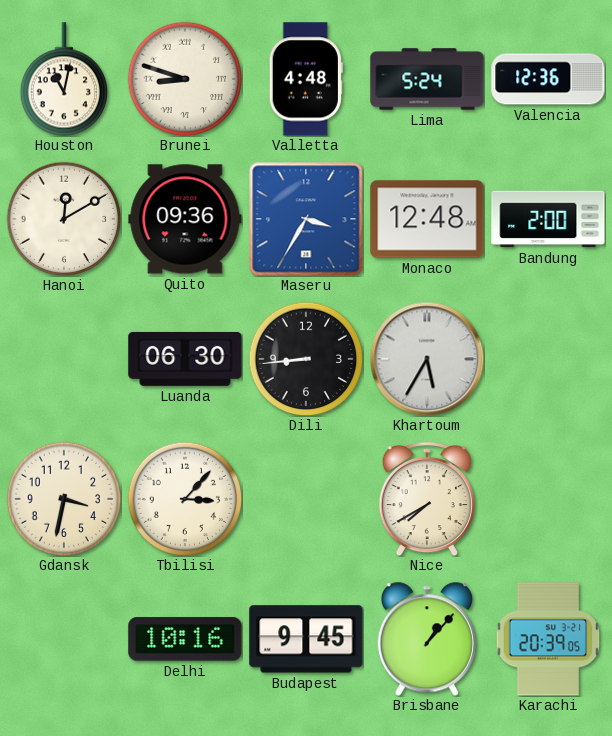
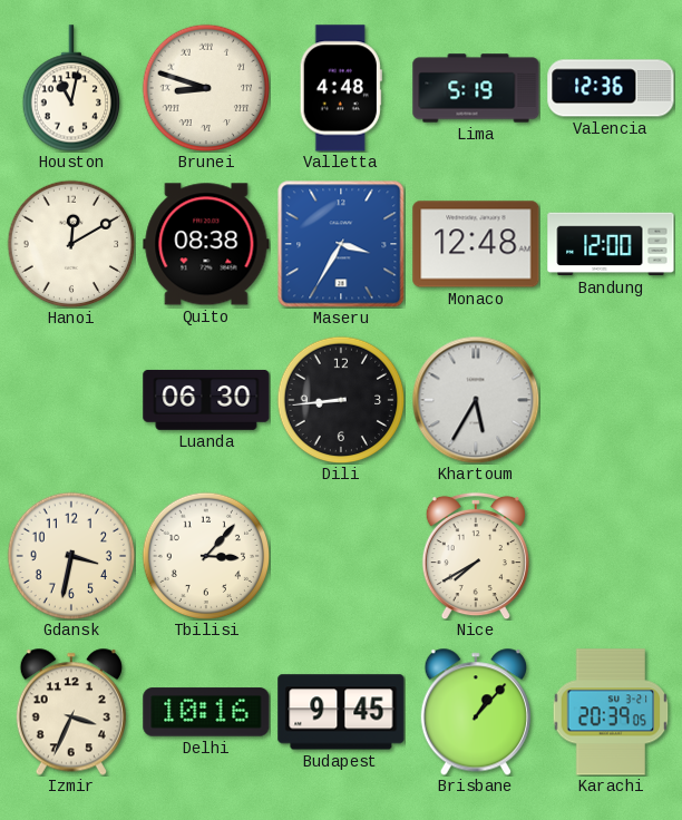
Lima: 5:24 -> 5:19 (476, 88)
Quito: 09:36 -> 08:38 (206, 244)
Bandung: 2:00 -> 12:00 (611, 244)
Izmir: none -> 3:34 (71, 712)
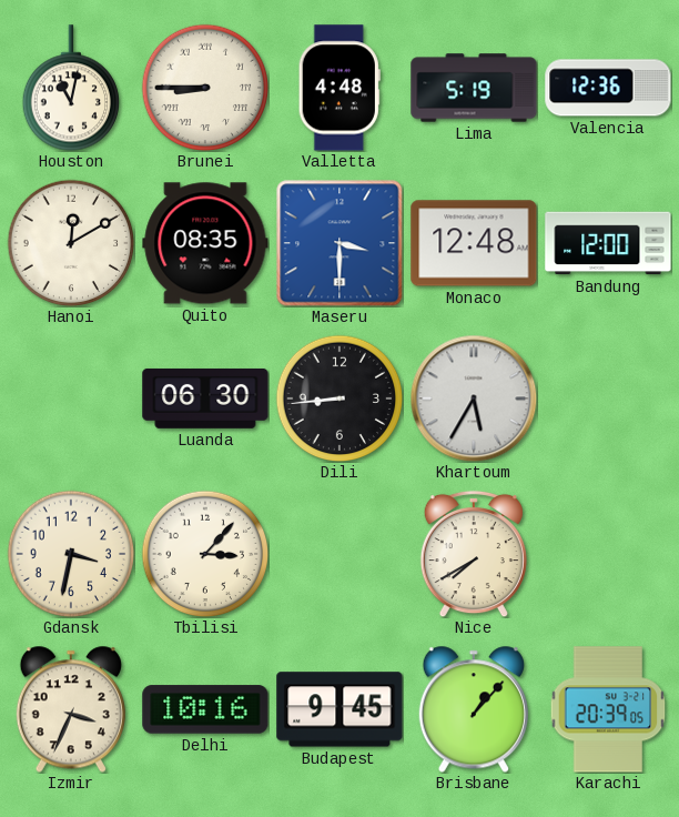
Brunei: 8:48 -> 8:45 (205, 88)
Quito: 08:38 -> 08:35 (205, 243)
Maseru: 3:35 -> 3:30 (339, 243)
